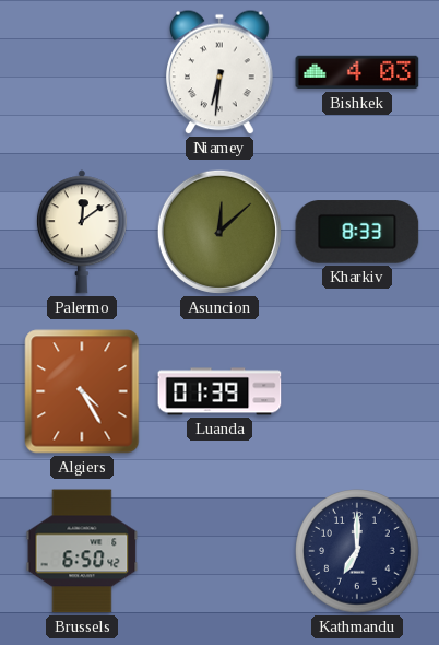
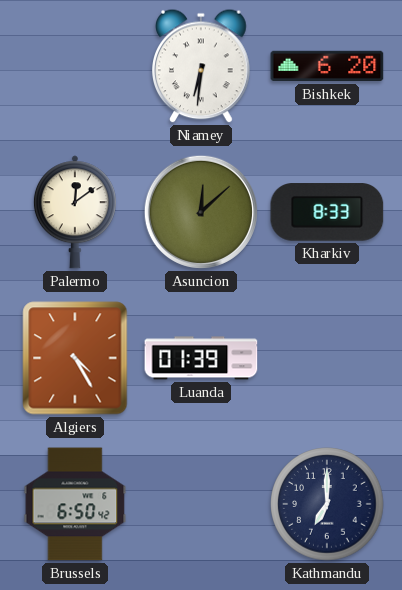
Bishkek: 4:03 -> 6:20 (327, 66)
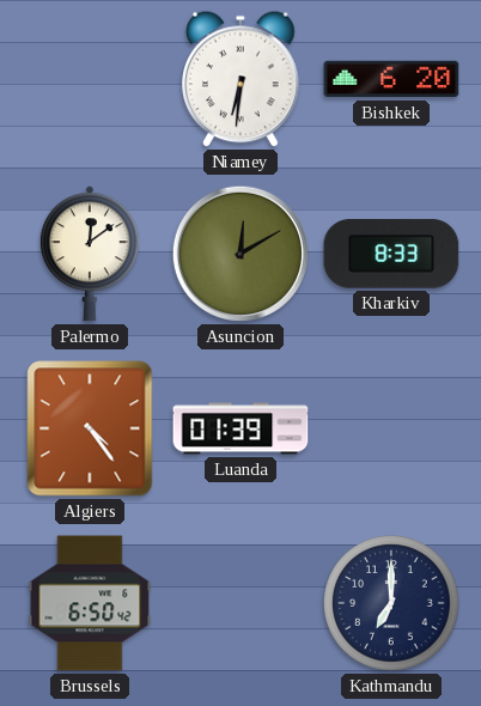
Asuncion: 12:08 -> 12:10 (240, 254)
Algiers: 4:25 -> 4:24 (90, 428)
